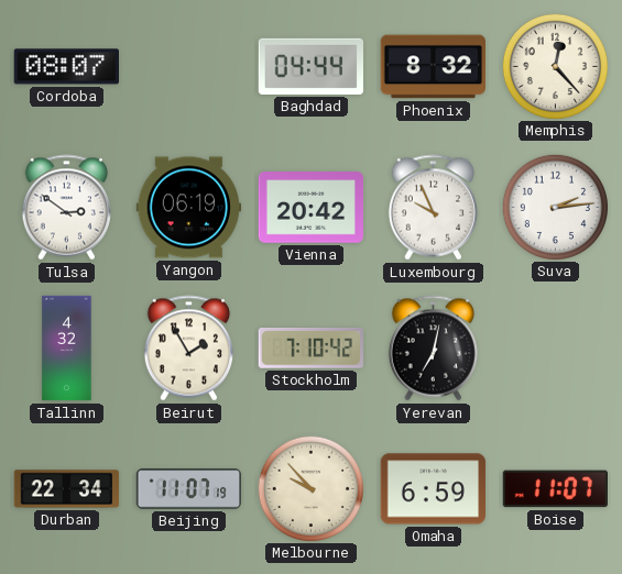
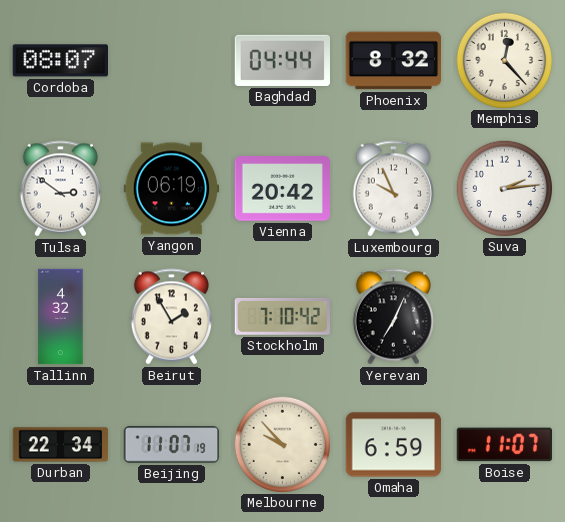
Yerevan: 7:02 -> 7:04 (393, 317)
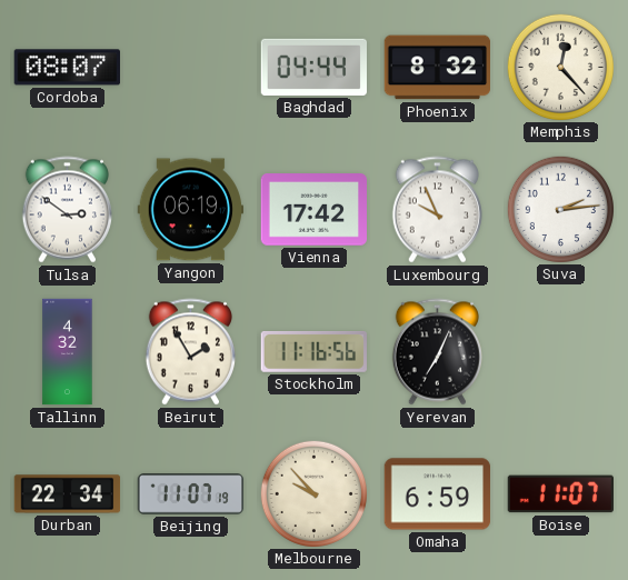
Vienna: 20:42 -> 17:42 (315, 210)
Stockholm: 7:10 -> 11:16 (313, 351)
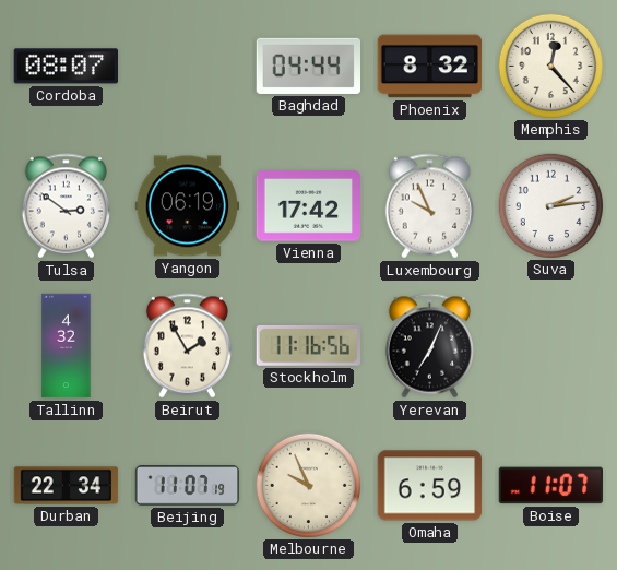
Melbourne: 9:53 -> 9:56 (308, 485)
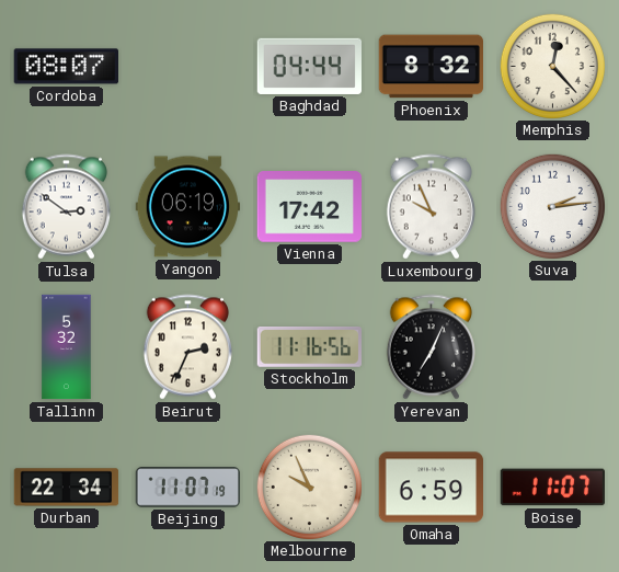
Tallinn: 4:32 -> 5:32 (67, 347)
Beirut: 1:55 -> 2:34 (187, 347)
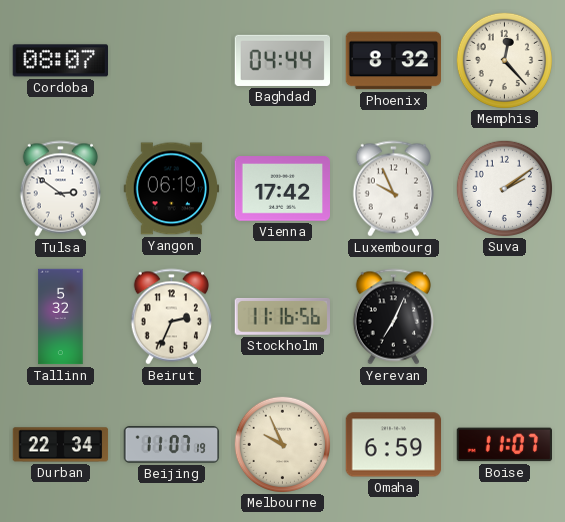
Suva: 2:14 -> 2:09 (504, 188)
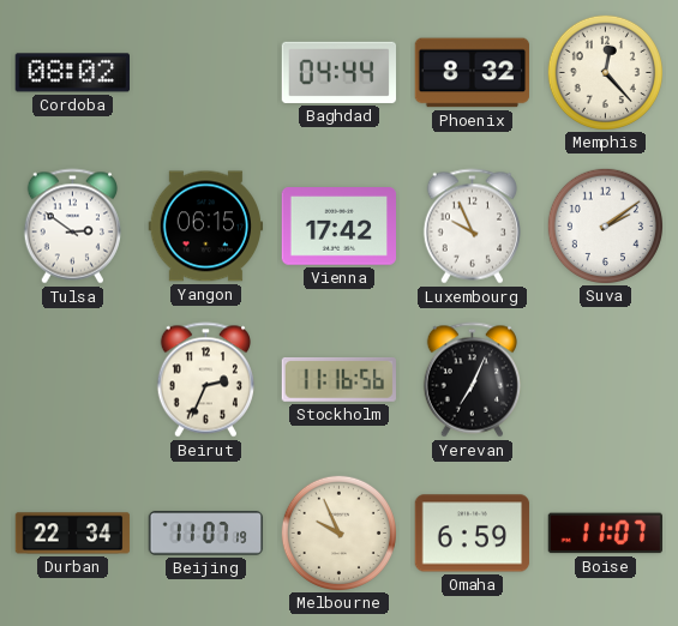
Cordoba: 08:07 -> 08:02 (72, 73)
Yangon: 06:19 -> 06:15 (206, 227)
Tallinn: 5:32 -> none (61, 317)
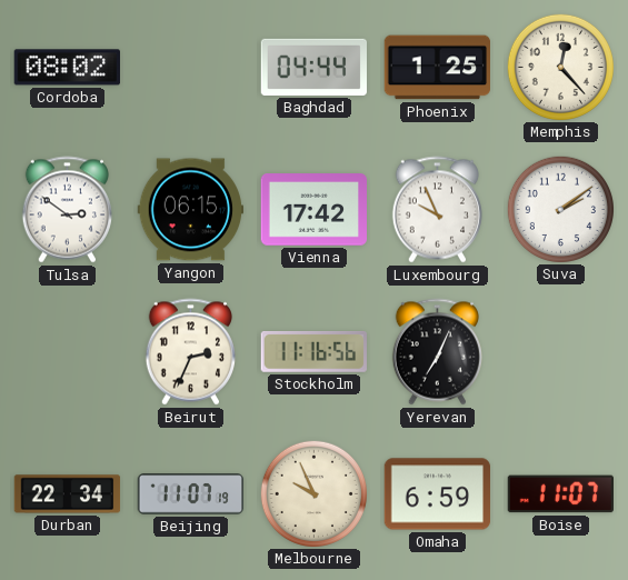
Phoenix: 8:32 -> 1:25 (437, 68)
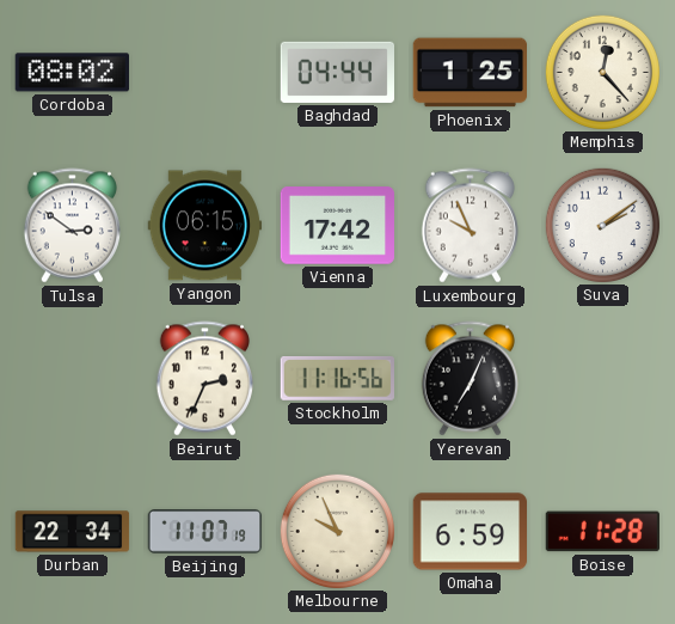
Boise: 11:07 -> 11:28 (602, 532)
